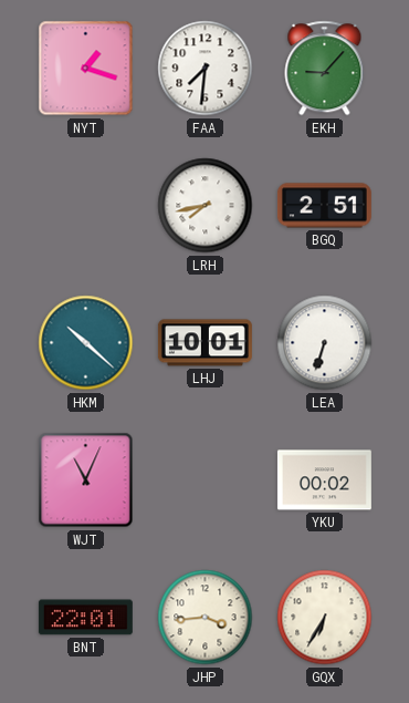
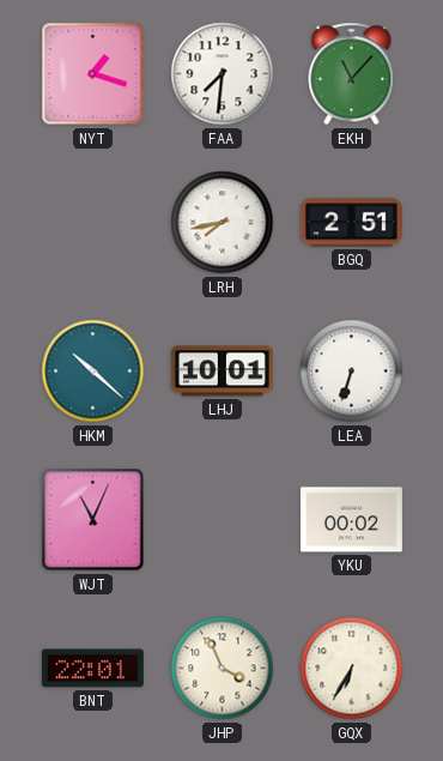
EKH: 9:07 -> 11:07 (352, 74)
JHP: 3:44 -> 3:56 (223, 669)
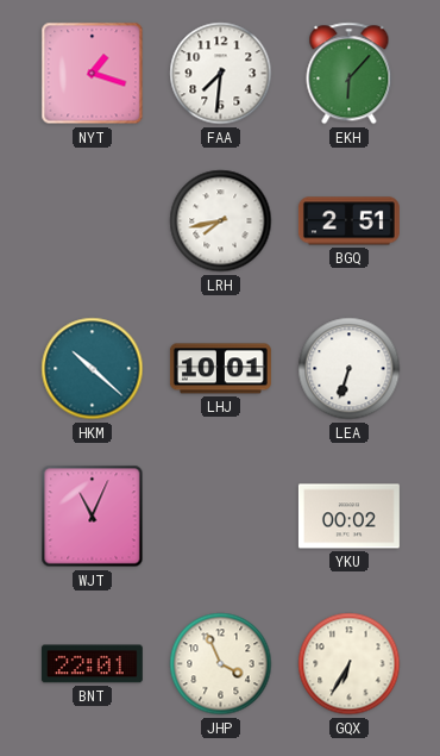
EKH: 11:07 -> 6:07 (350, 74)
